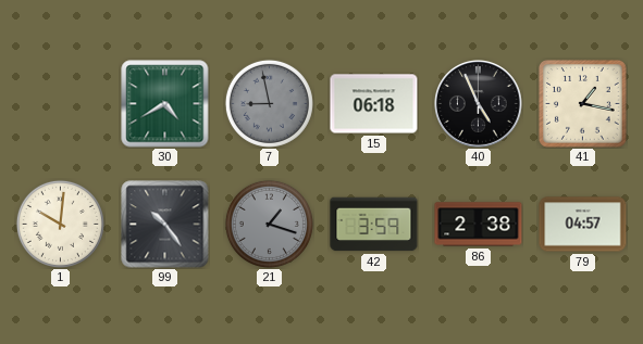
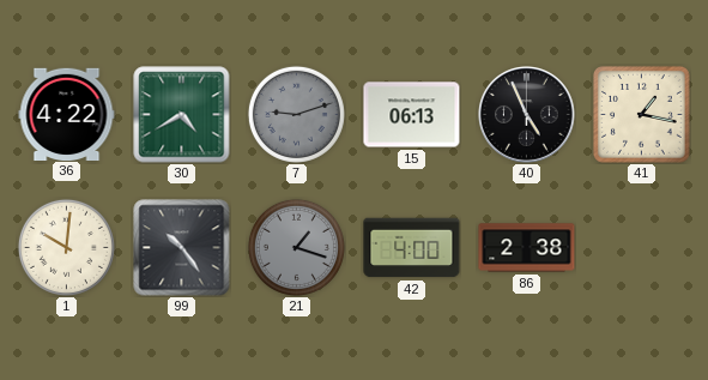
36: none -> 4:22 (67, 114)
7: 8:58 -> 9:12 (296, 114)
15: 06:18 -> 06:13 (412, 115)
42: 3:59 -> 4:00 (412, 248)
79: 04:57 -> none (583, 225)
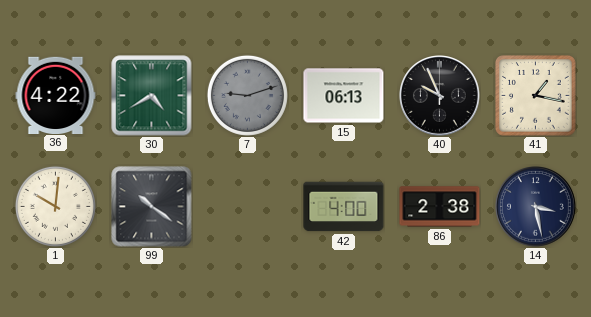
40: 4:56 -> 9:56 (440, 96)
99: 10:24 -> 10:21 (152, 207)
21: 1:18 -> none (296, 247)
14: none -> 3:28 (536, 207)
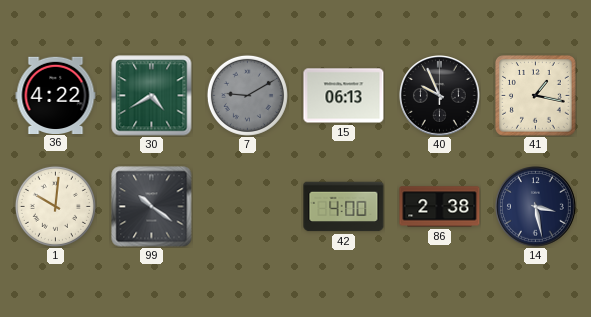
7: 9:12 -> 9:10 (247, 95)
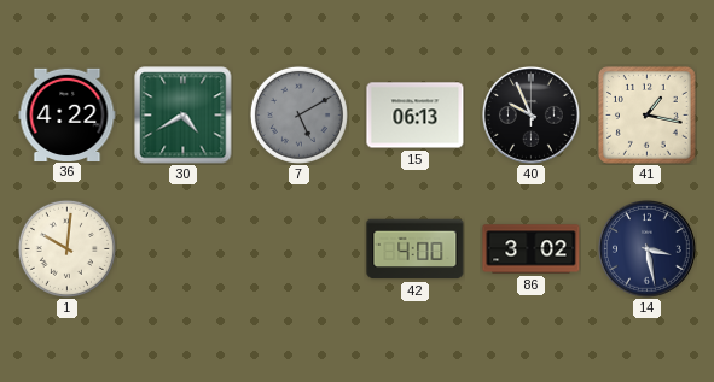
7: 9:10 -> 5:10 (298, 114)
99: 10:21 -> none (152, 207)
86: 2:38 -> 3:02 (532, 249)
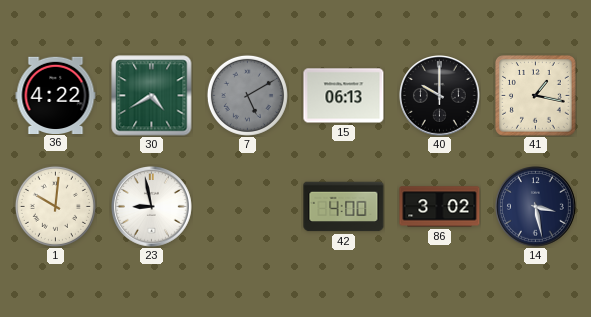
40: 9:56 -> 10:00 (440, 96)
23: none -> 8:58 (152, 207)
